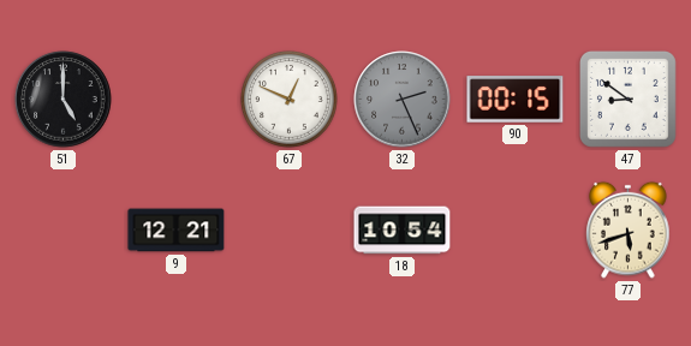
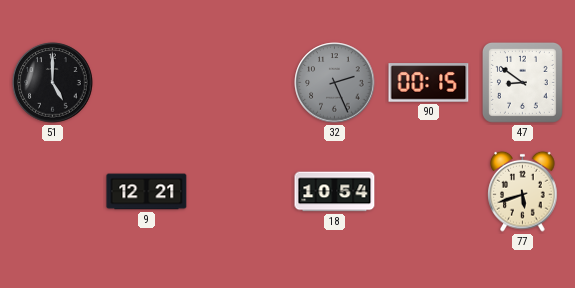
67: 12:49 -> none (290, 100)
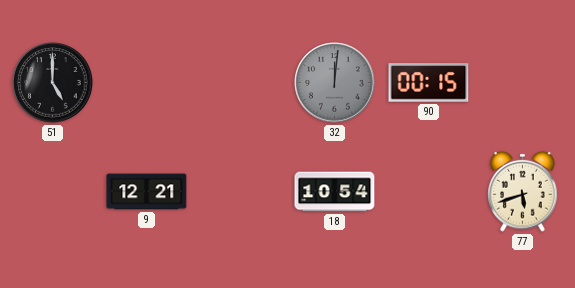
32: 2:26 -> 12:01 (335, 83)
47: 8:51 -> none (522, 82)
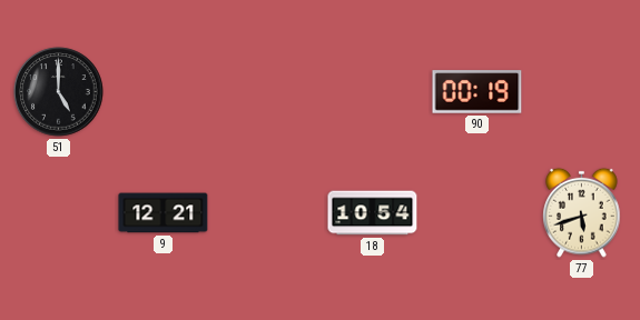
32: 12:01 -> none (335, 83)
90: 00:15 -> 00:19 (477, 92)
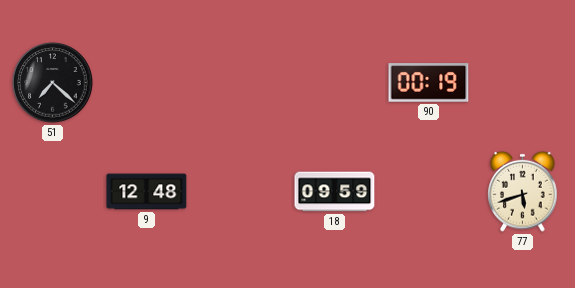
51: 5:00 -> 7:22 (53, 83)
9: 12:21 -> 12:48 (147, 192)
18: 10:54 -> 09:59 (335, 192)
